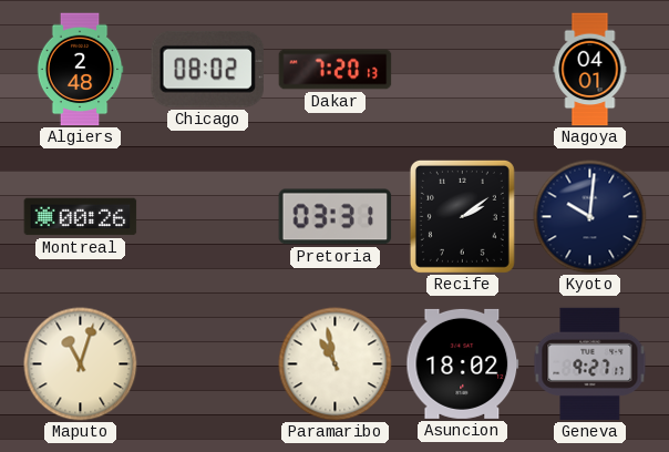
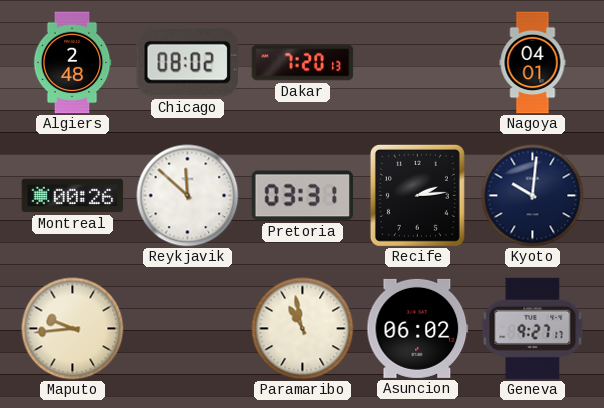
Reykjavik: none -> 11:52 (188, 196)
Recife: 2:09 -> 2:14 (417, 195)
Maputo: 11:03 -> 9:44 (73, 329)
Asuncion: 18:02 -> 06:02 (418, 328)
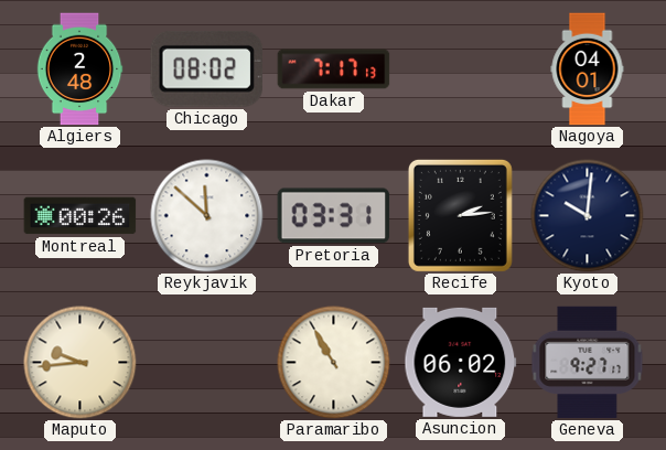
Dakar: 7:20 -> 7:17 (334, 69)
Paramaribo: 10:58 -> 10:55 (334, 363)
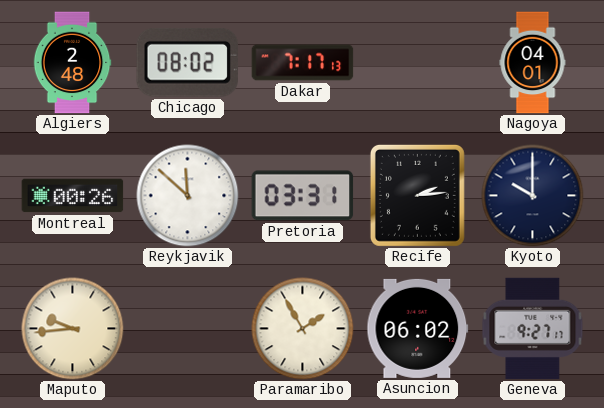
Kyoto: 10:01 -> 10:00 (533, 196)
Paramaribo: 10:55 -> 1:55 (303, 329)
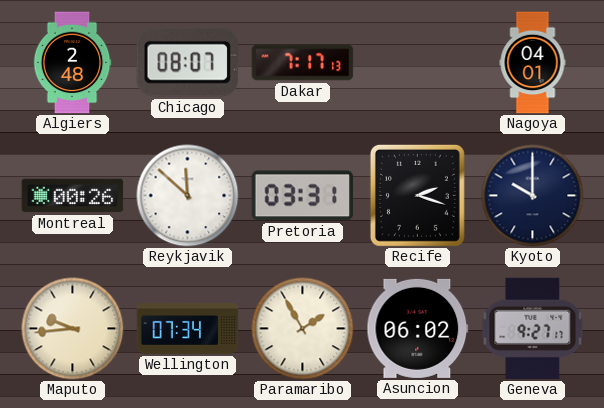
Chicago: 08:02 -> 08:07 (187, 62)
Recife: 2:14 -> 2:18 (417, 195)
Wellington: none -> 07:34 (188, 329)
